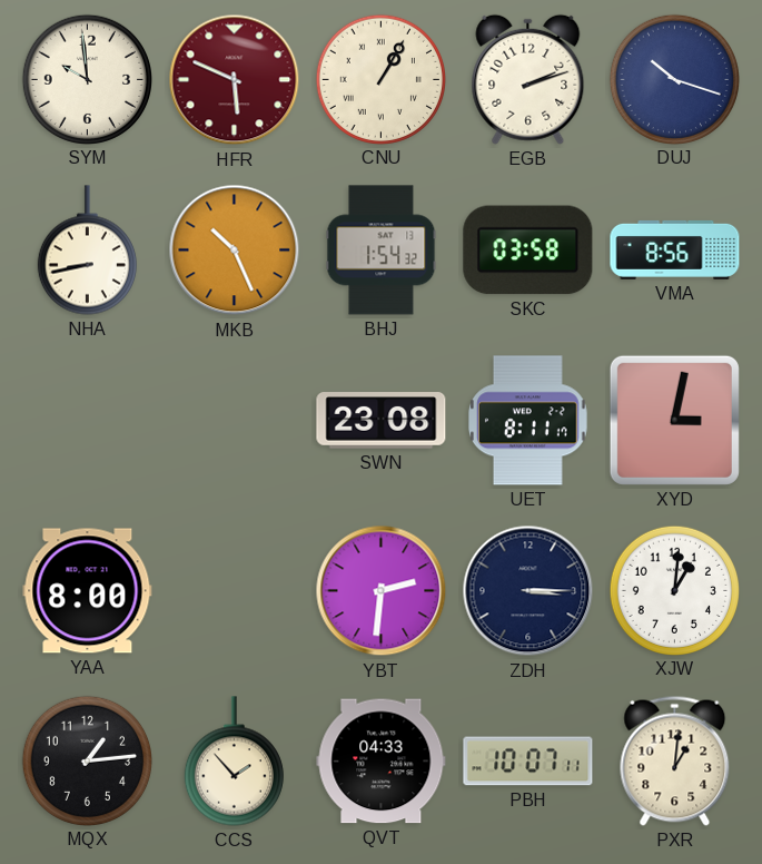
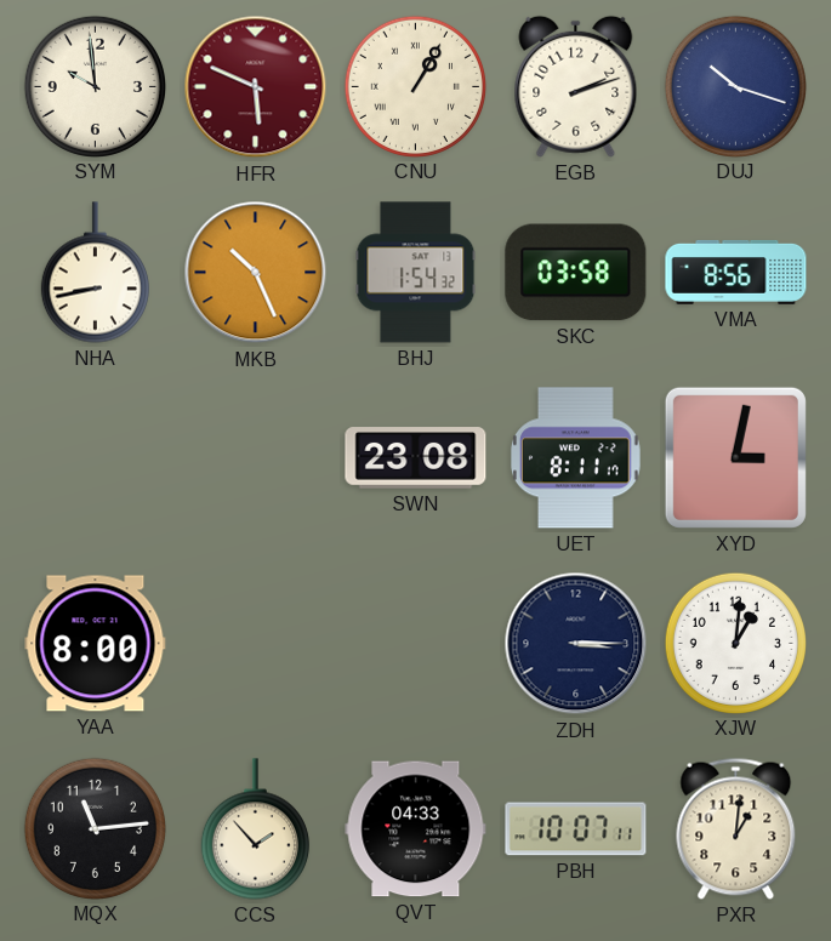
YBT: 2:31 -> none (382, 591)
MQX: 1:14 -> 11:14 (95, 828)
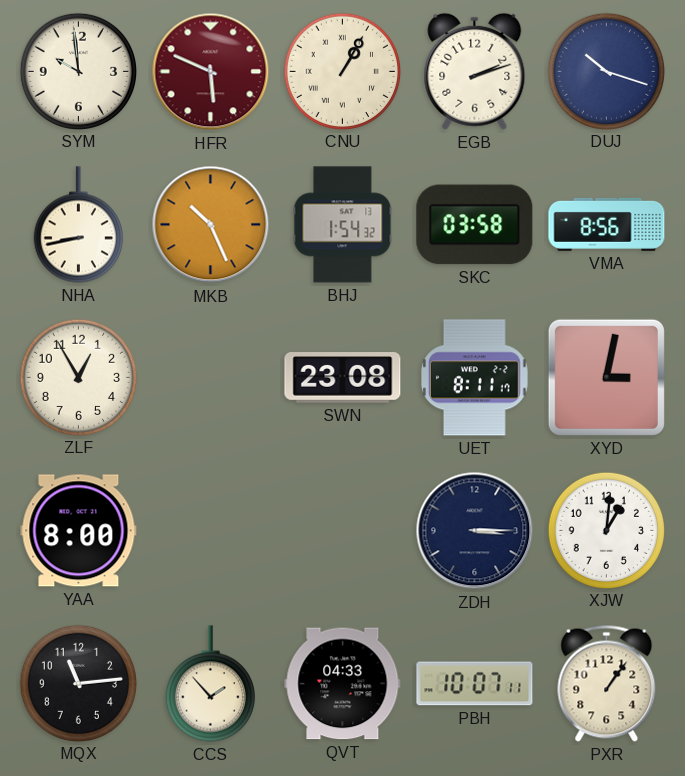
ZLF: none -> 12:55 (78, 377)
PXR: 1:01 -> 1:06 (607, 683)
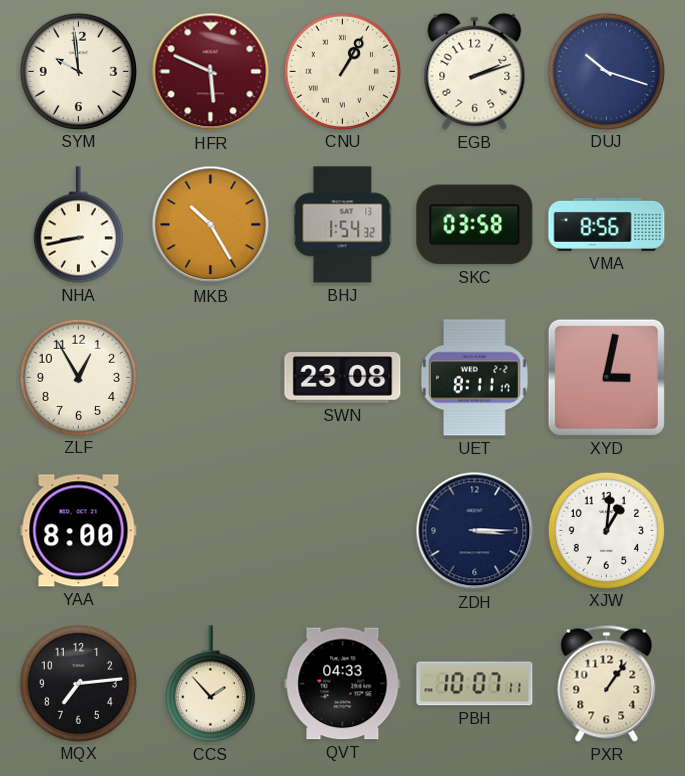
MKB: 10:26 -> 10:25 (211, 225)
MQX: 11:14 -> 7:14 (78, 683)
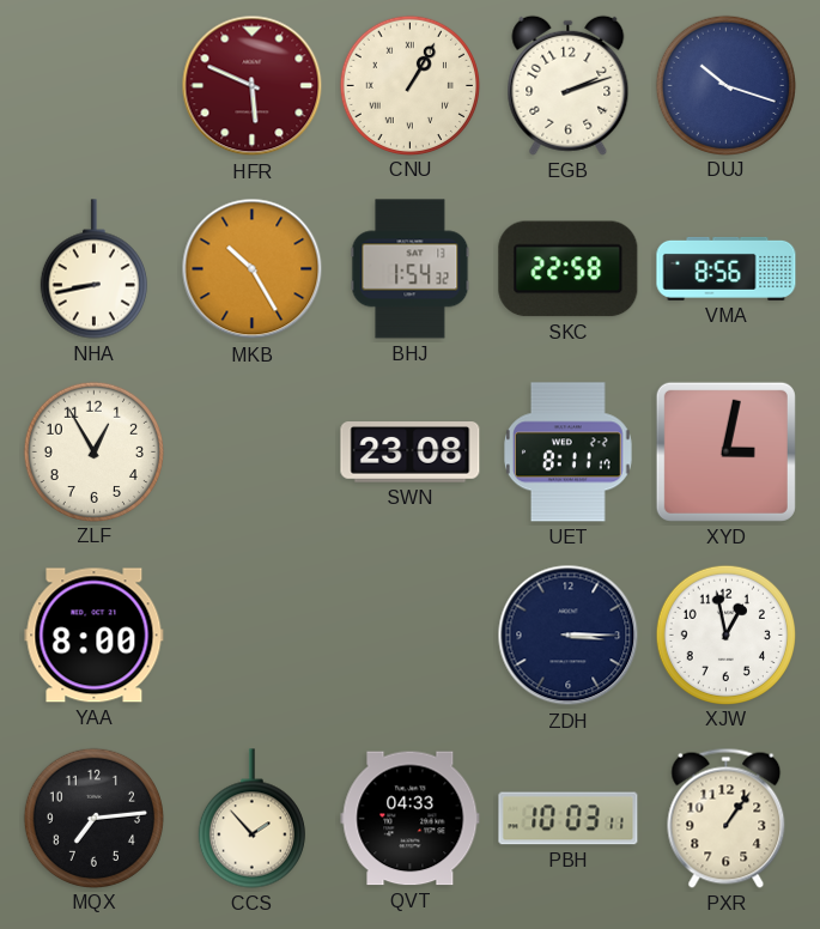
SYM: 9:59 -> none (78, 71)
SKC: 03:58 -> 22:58 (569, 269)
XJW: 1:01 -> 12:58 (725, 634)
PBH: 10:07 -> 10:03 (569, 819)
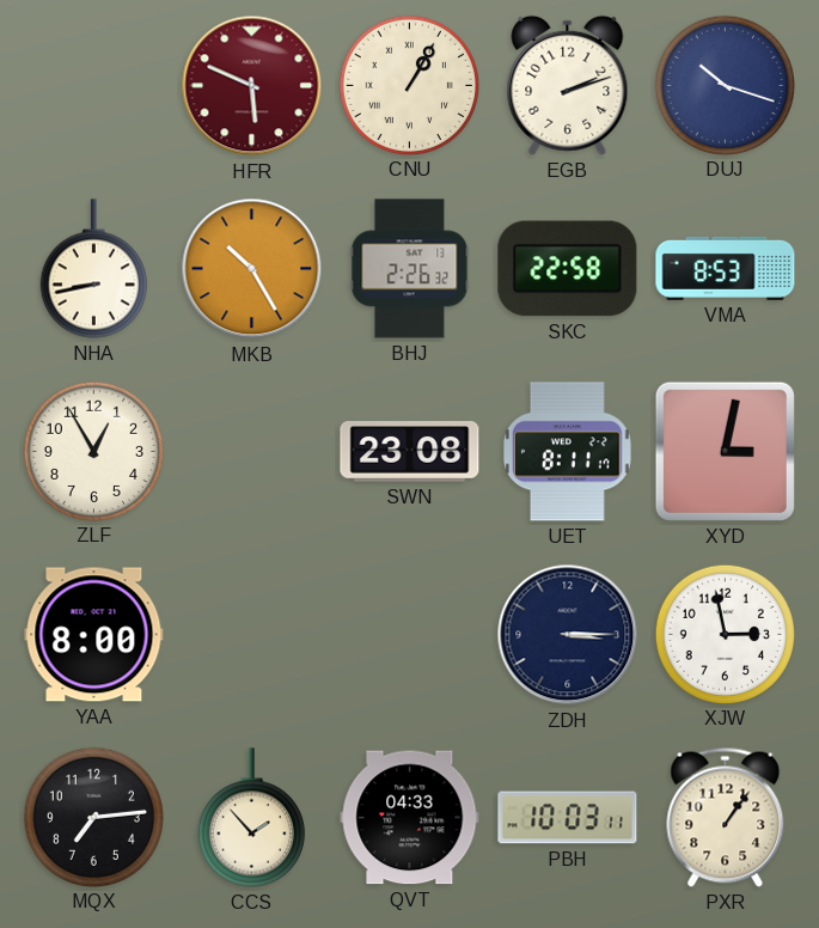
BHJ: 1:54 -> 2:26 (410, 269)
VMA: 8:56 -> 8:53 (726, 268)
XJW: 12:58 -> 2:58 (725, 634)
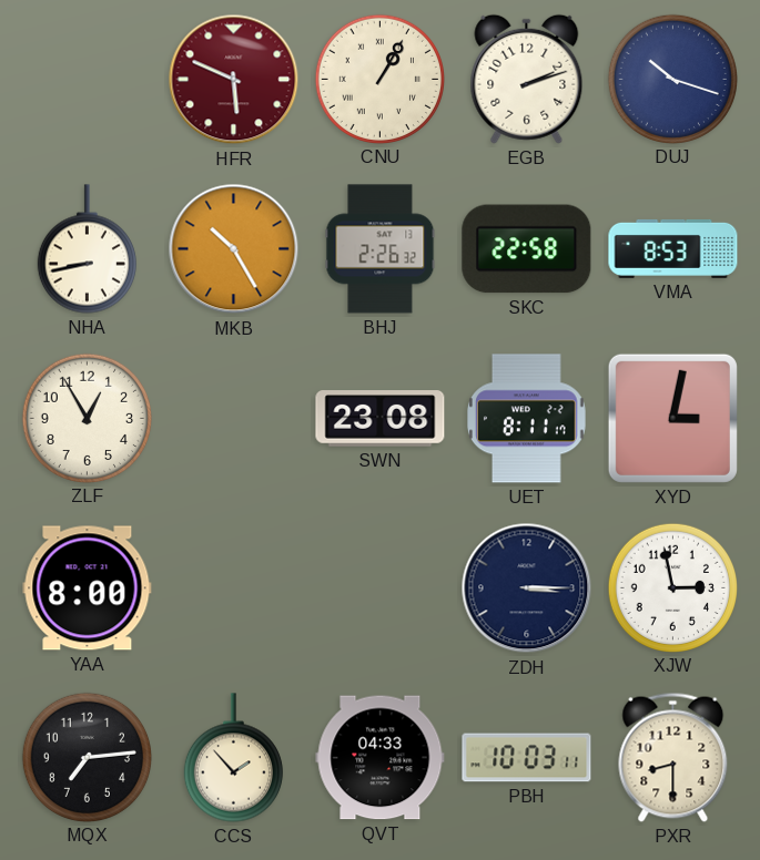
PXR: 1:06 -> 8:30 (673, 757)
